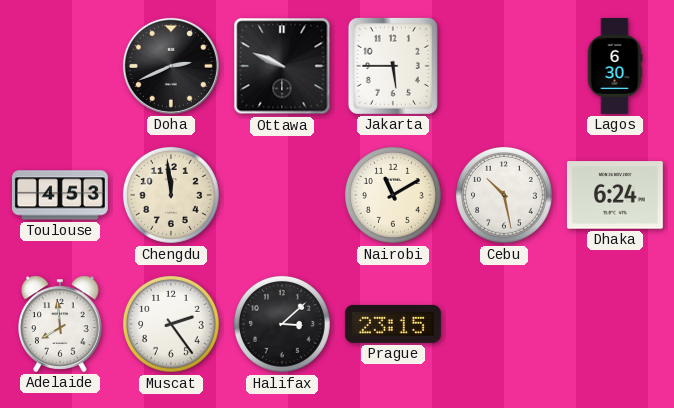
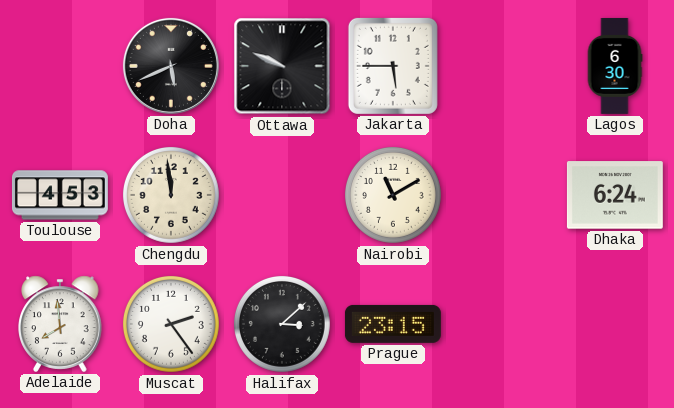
Doha: 2:41 -> 5:41 (171, 66)
Cebu: 10:28 -> none (504, 195)
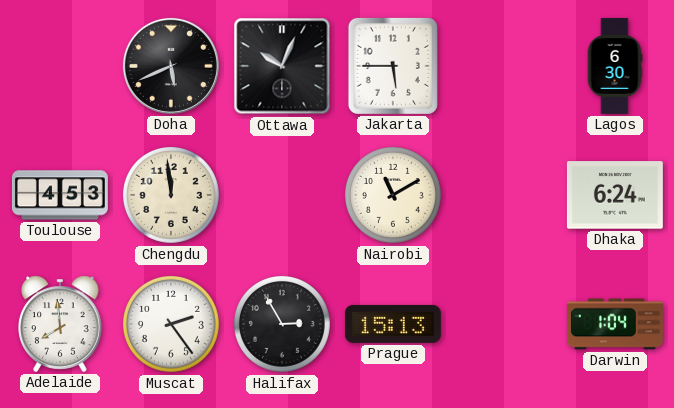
Ottawa: 9:49 -> 10:04 (282, 66)
Halifax: 3:08 -> 2:55 (282, 324)
Prague: 23:15 -> 15:13 (393, 324)
Darwin: none -> 1:04 (615, 324)
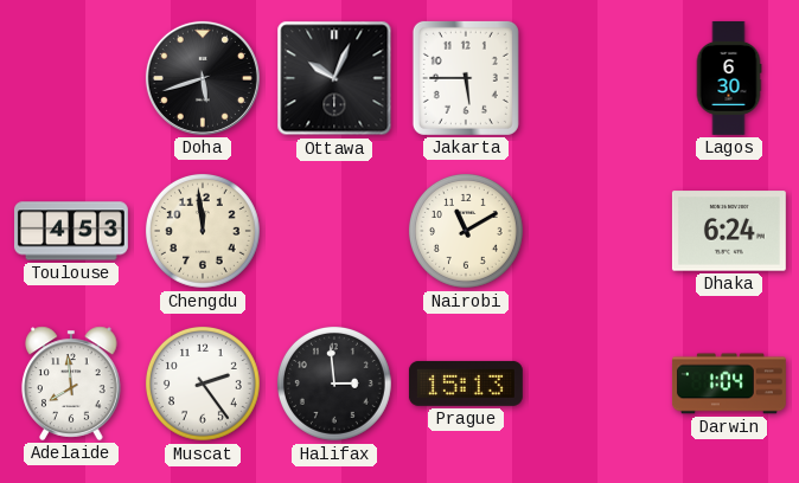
Doha: 5:41 -> 5:42 (203, 78)
Halifax: 2:55 -> 2:59 (334, 384)
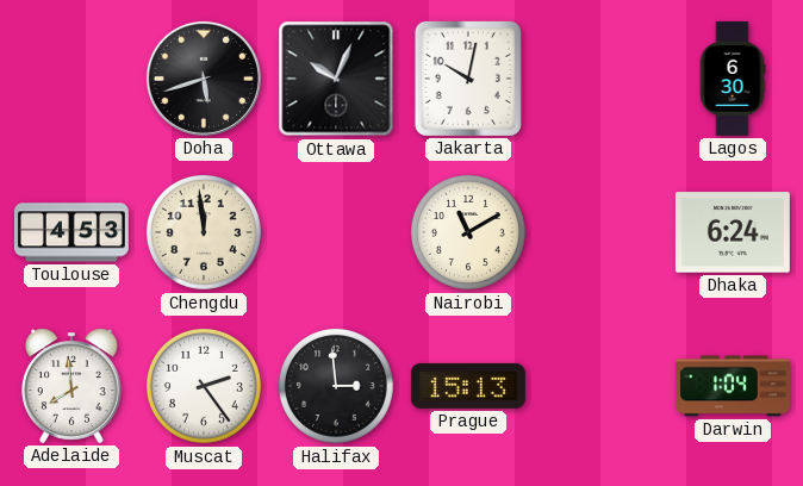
Jakarta: 5:45 -> 10:02 (468, 79)
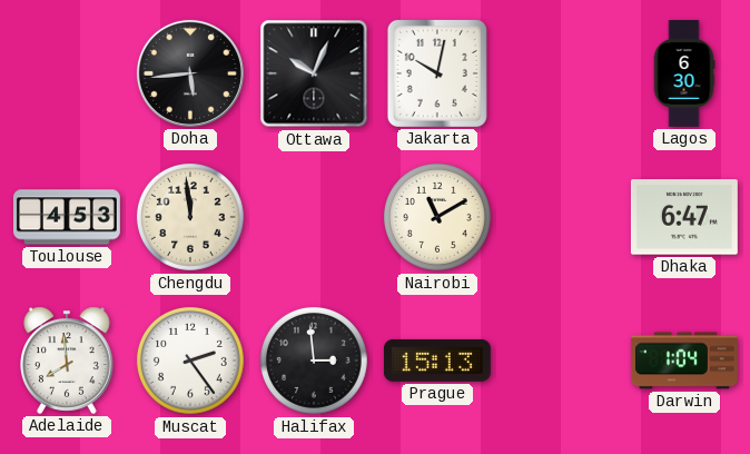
Doha: 5:42 -> 5:44 (190, 73)
Dhaka: 6:24 -> 6:47 (684, 217)
